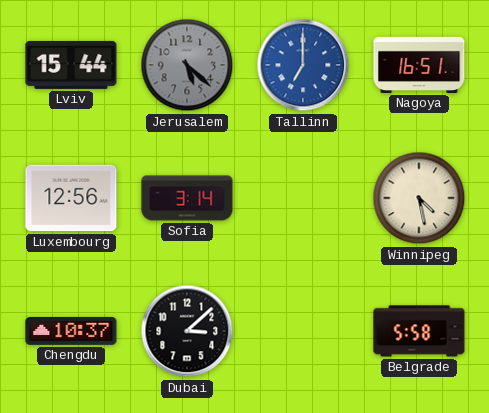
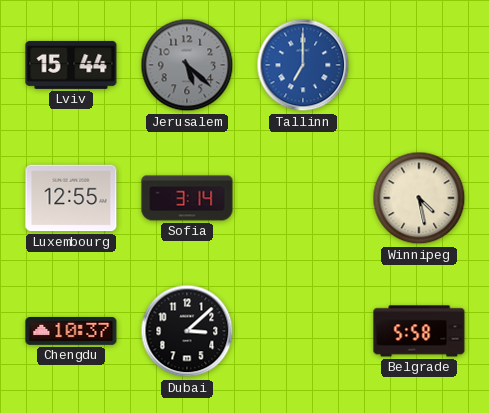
Nagoya: 16:51 -> none (419, 65)
Luxembourg: 12:56 -> 12:55 (71, 198)
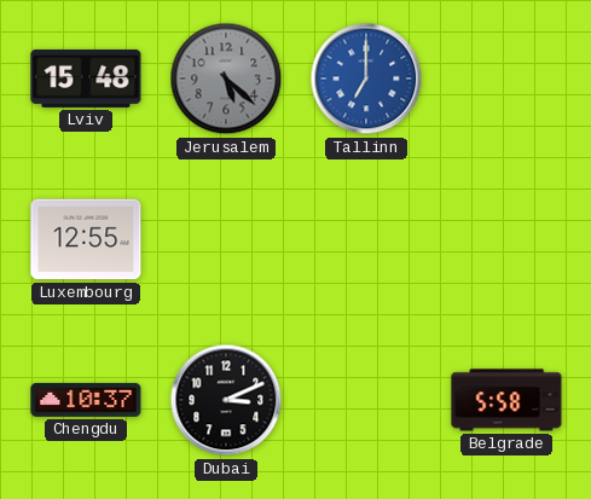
Lviv: 15:44 -> 15:48 (86, 79)
Sofia: 3:14 -> none (187, 198)
Winnipeg: 4:28 -> none (419, 198)
Dubai: 3:08 -> 3:11 (226, 400)
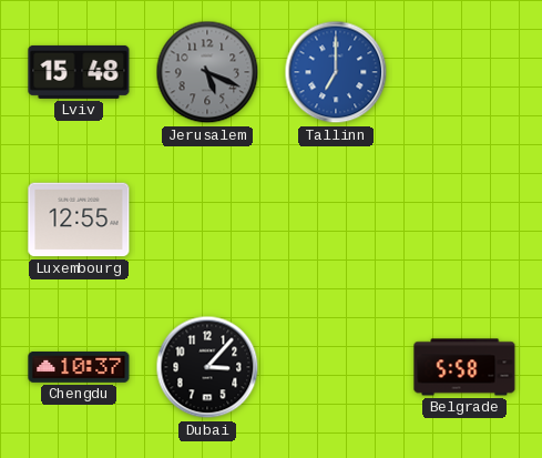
Jerusalem: 5:22 -> 5:19 (207, 72)
Dubai: 3:11 -> 3:07 (207, 367)
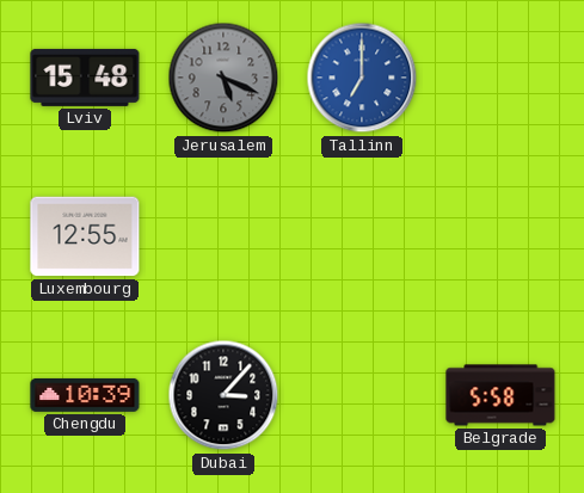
Chengdu: 10:37 -> 10:39 (85, 395)
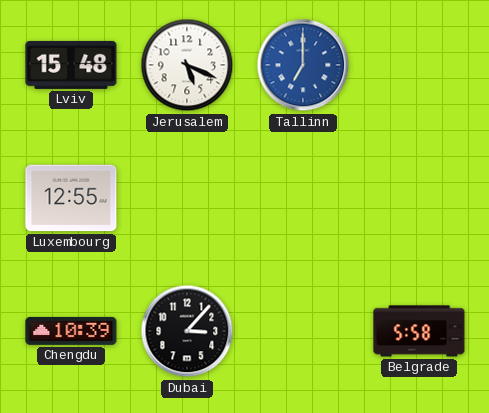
Jerusalem dial: grey -> white (187, 65)
